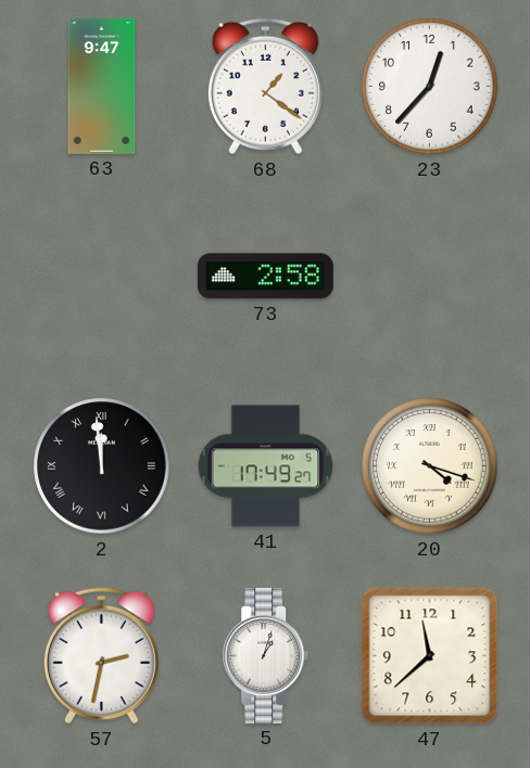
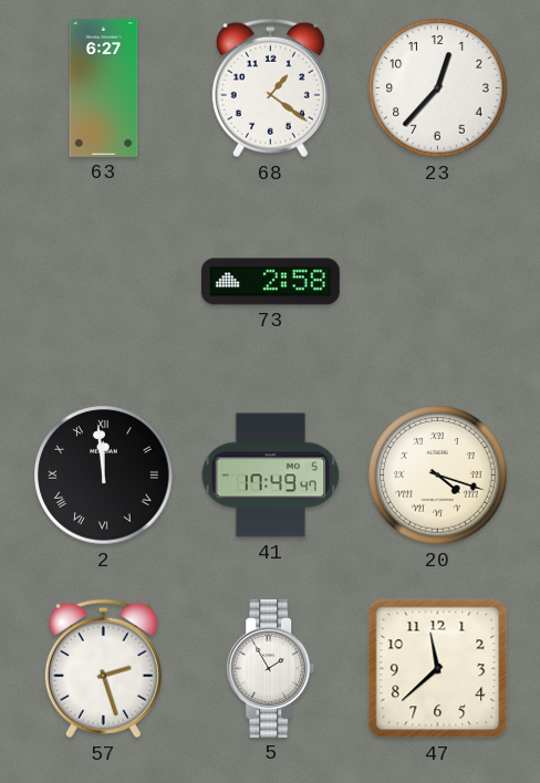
63: 9:47 -> 6:27 (104, 87)
41: 17:49:27 -> 17:49:47 (271, 476)
57: 2:32 -> 2:27 (103, 669)
5: 1:03 -> 1:55 (271, 668)
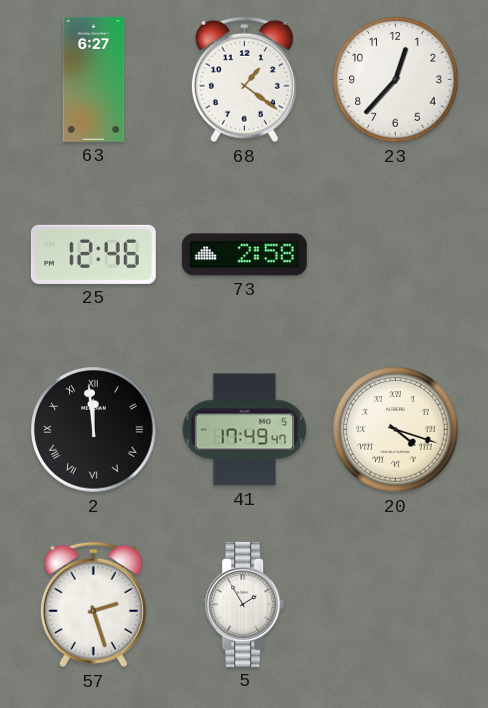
25: none -> 12:46 (93, 254)
47: 11:38 -> none (438, 669)
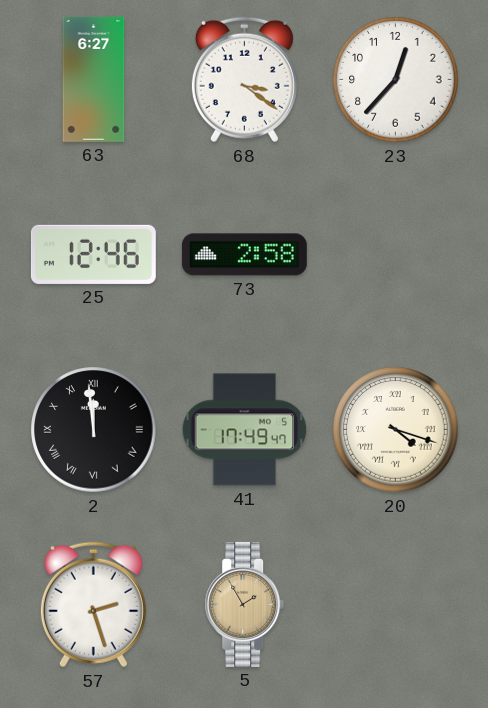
68: 1:21 -> 3:21 (244, 80)
5 dial: white -> champagne (245, 604)
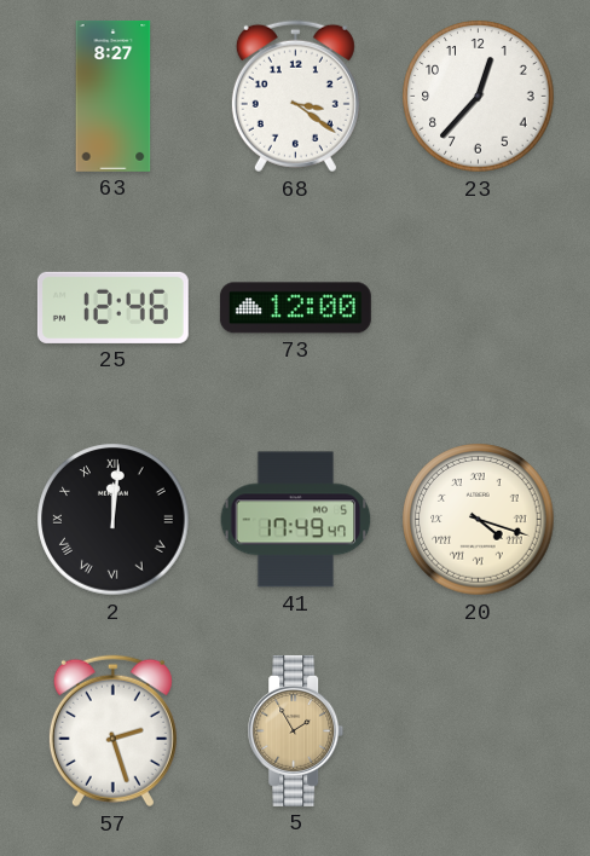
63: 6:27 -> 8:27 (114, 96)
73: 2:58 -> 12:00 (295, 308)
2: 11:59 -> 12:01 (114, 520)
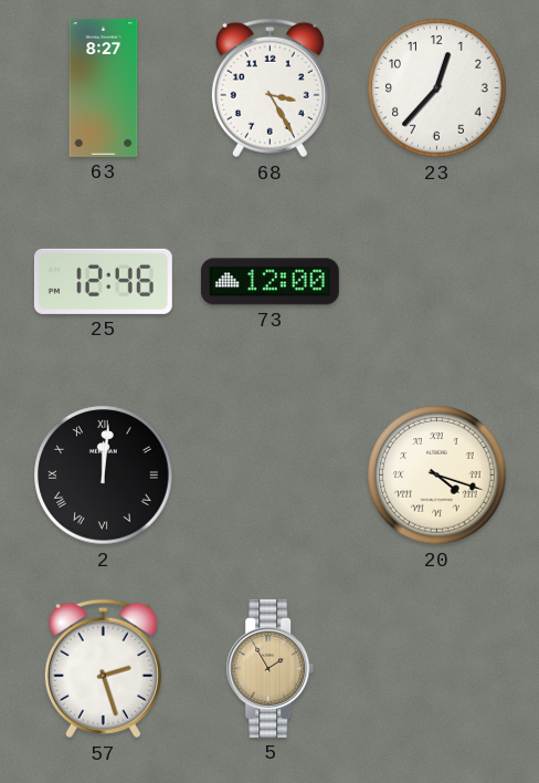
68: 3:21 -> 3:25 (269, 88)
41: 17:49 -> none (296, 520)
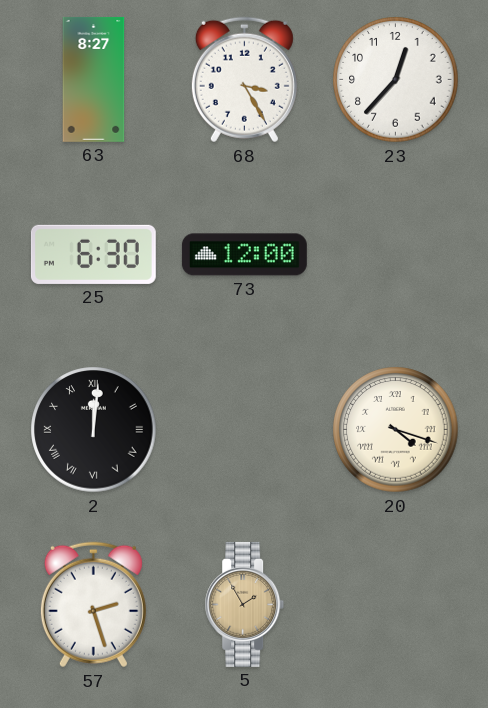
25: 12:46 -> 6:30 (93, 254)
